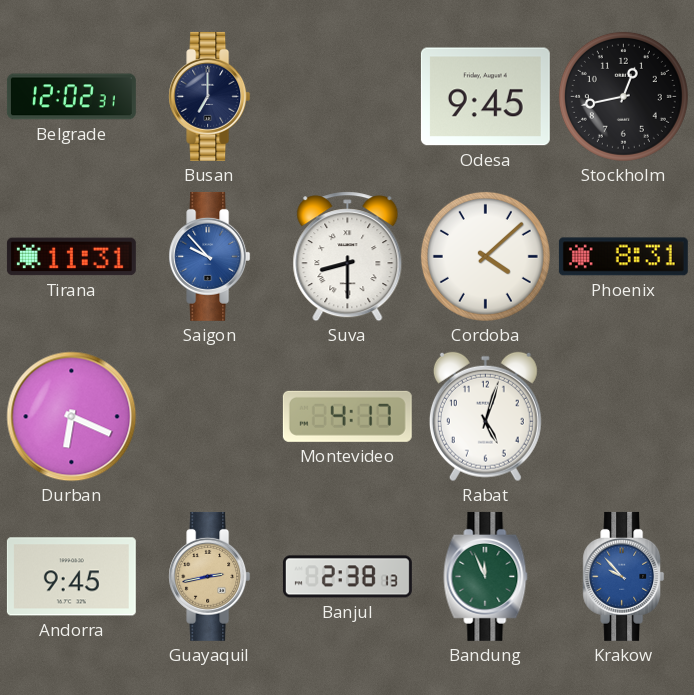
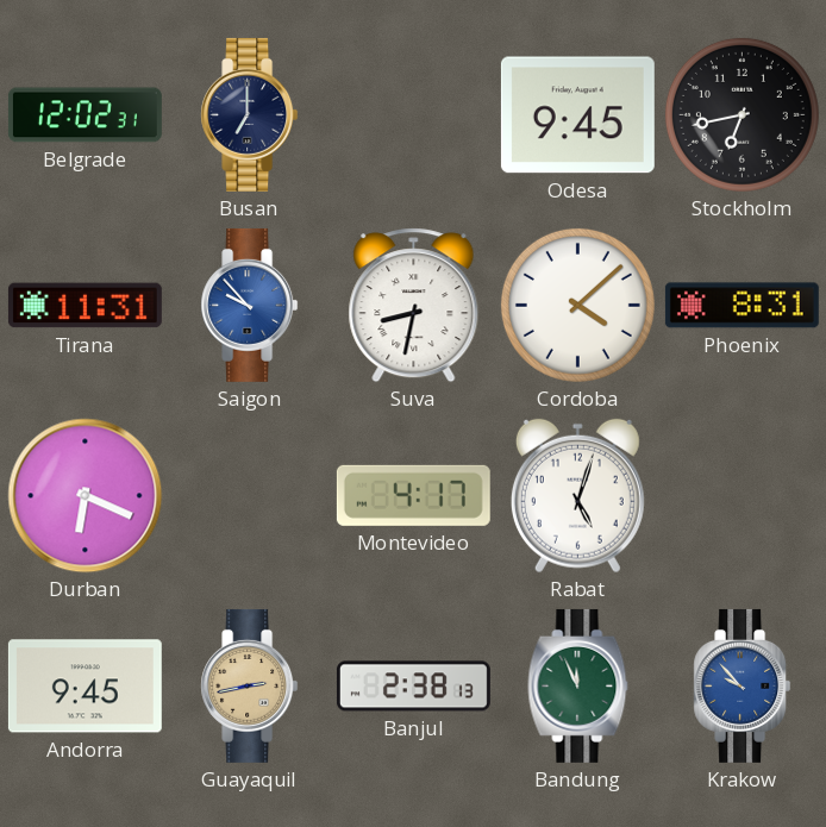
Stockholm: 12:43 -> 6:43 (741, 114)
Suva: 8:30 -> 8:32 (414, 306)
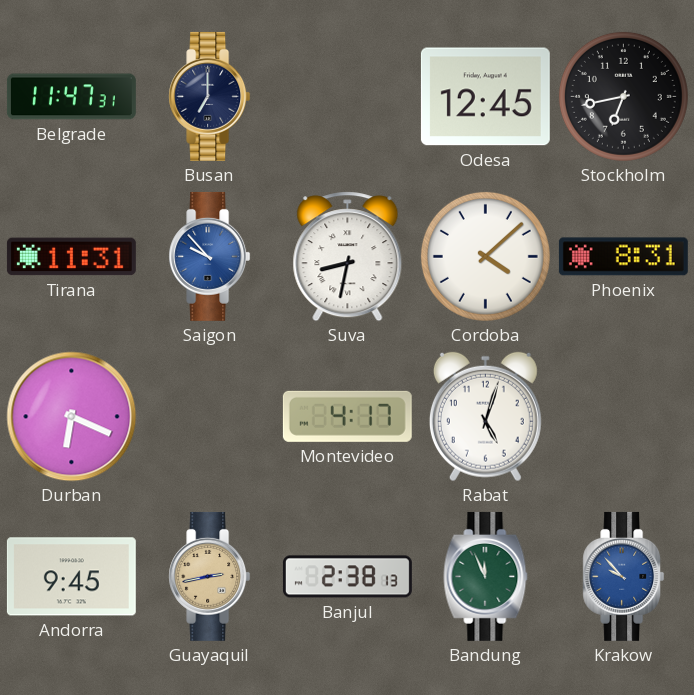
Belgrade: 12:02 -> 11:47 (71, 97)
Odesa: 9:45 -> 12:45 (485, 97)
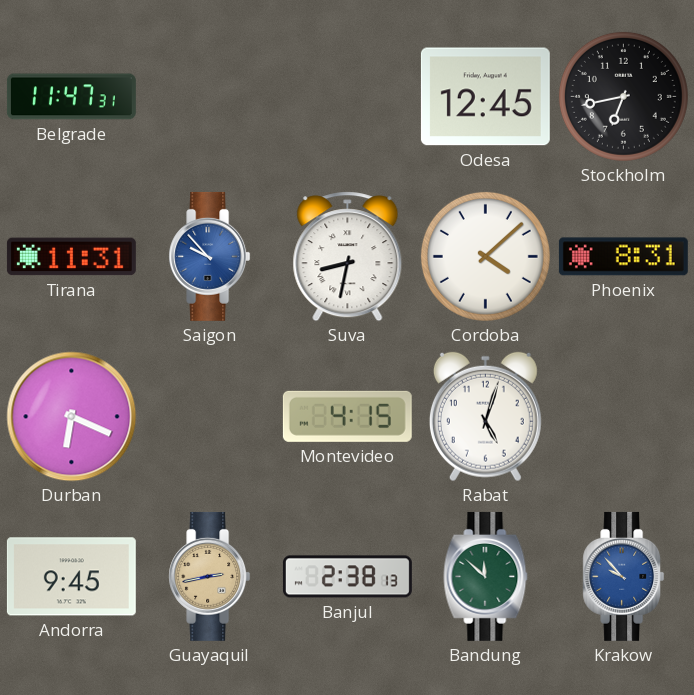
Busan: 7:00 -> none (210, 96)
Montevideo: 4:17 -> 4:15 (347, 416)
Bandung: 11:56 -> 11:52 (486, 576)
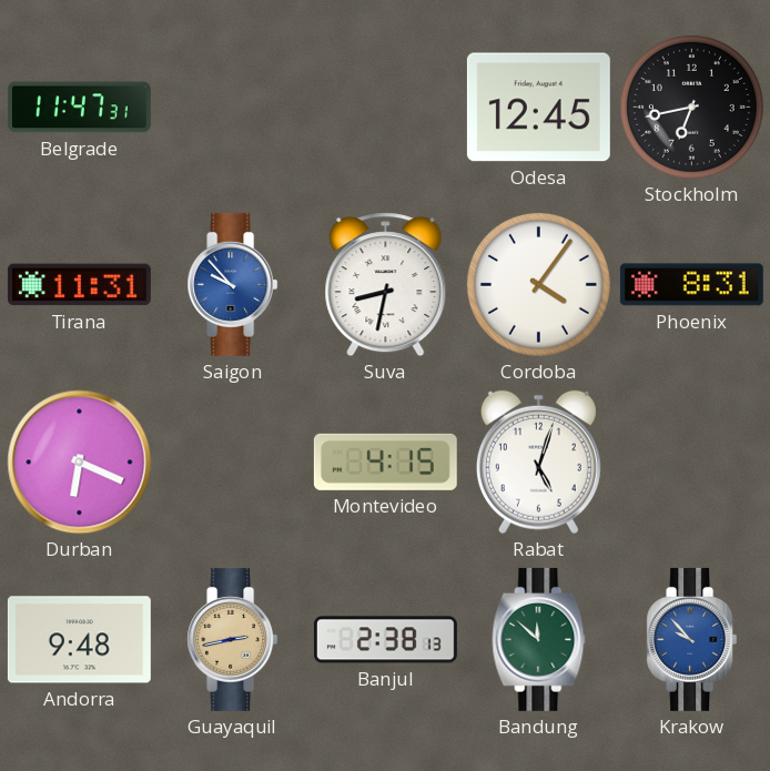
Cordoba: 4:08 -> 4:06 (538, 284)
Andorra: 9:45 -> 9:48 (79, 640)
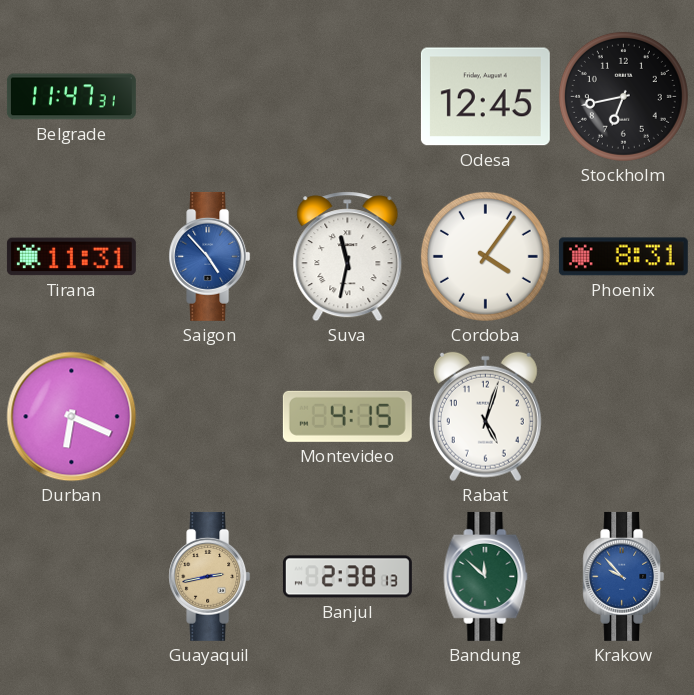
Saigon: 9:53 -> 4:53 (210, 256)
Suva: 8:32 -> 11:32 (348, 257)
Andorra: 9:48 -> none (79, 640)
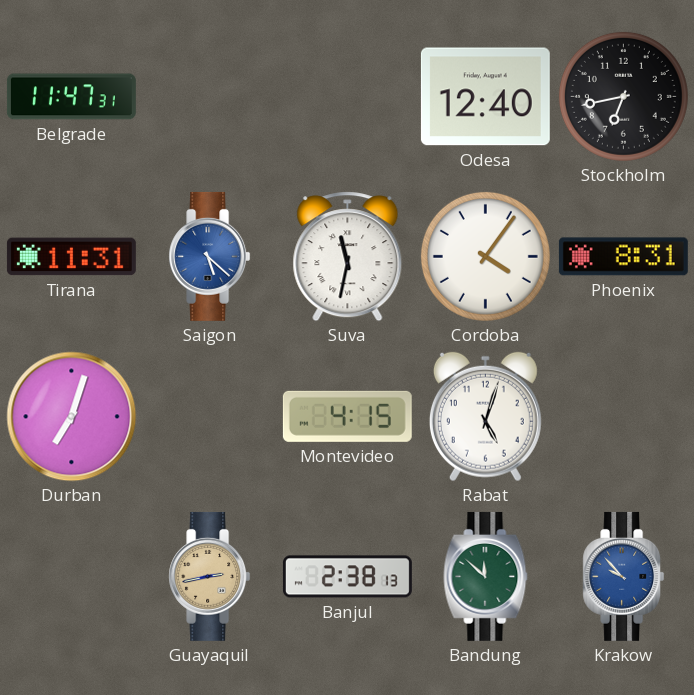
Odesa: 12:45 -> 12:40 (485, 97)
Saigon: 4:53 -> 5:22 (210, 256)
Durban: 6:19 -> 7:03 (72, 417)
